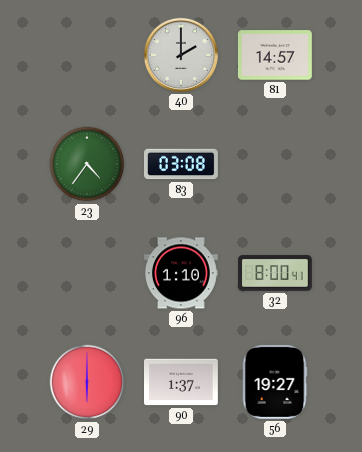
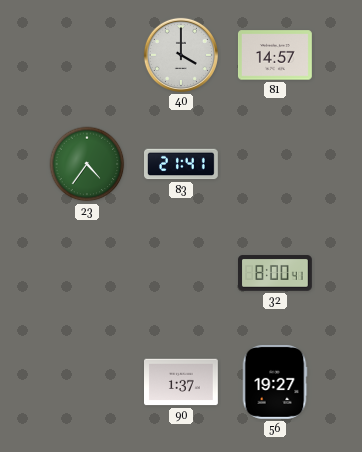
40: 2:00 -> 4:00 (181, 55)
83: 03:08 -> 21:41 (182, 164)
96: 1:10 -> none (182, 273)
29: 6:00 -> none (87, 382)
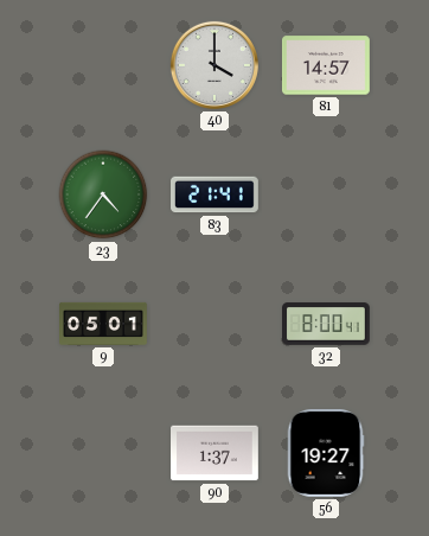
9: none -> 05:01 (104, 324)
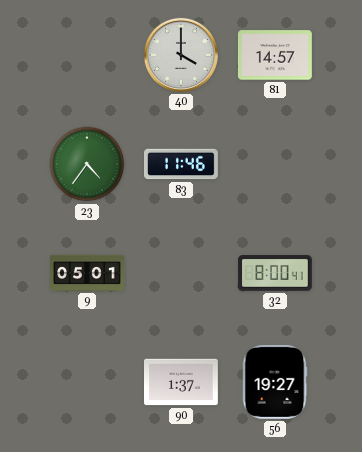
83: 21:41 -> 11:46 (182, 164)
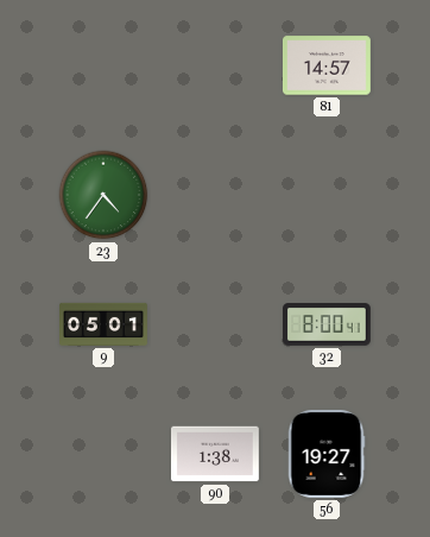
40: 4:00 -> none (181, 55)
83: 11:46 -> none (182, 164)
90: 1:37 -> 1:38 (216, 454)
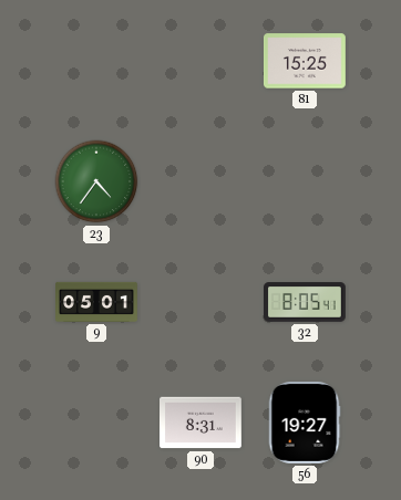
81: 14:57 -> 15:25 (305, 61)
32: 8:00 -> 8:05 (306, 302)
90: 1:38 -> 8:31 (202, 423)
